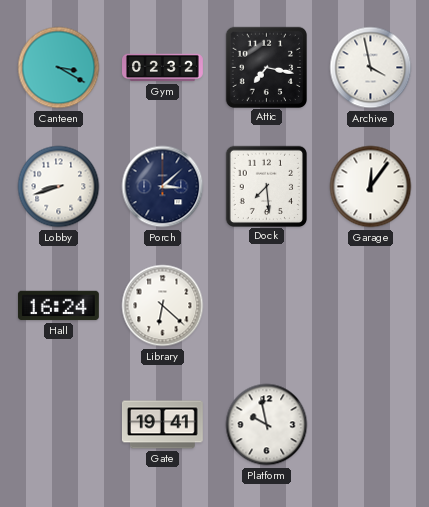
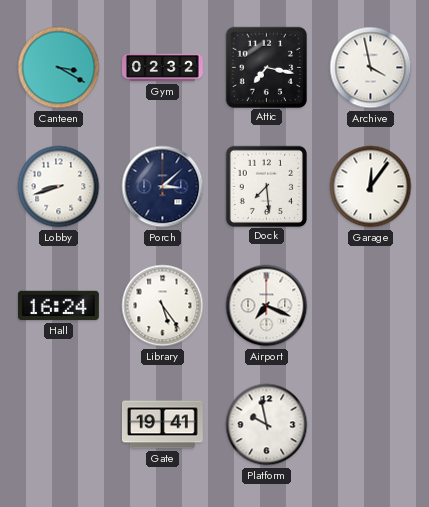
Library: 6:22 -> 5:24 (163, 306)
Airport: none -> 7:19 (267, 306)
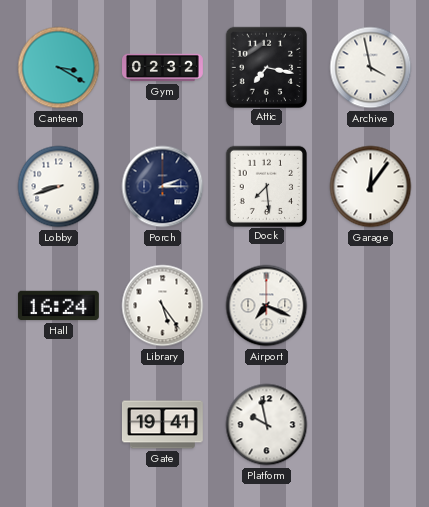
Porch: 3:08 -> 2:15 (163, 187)
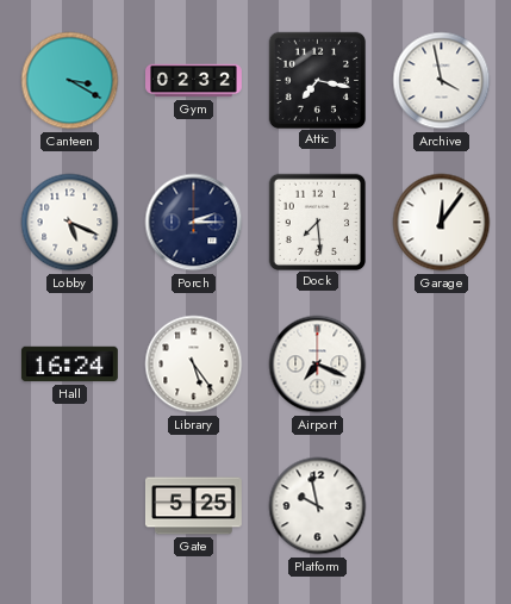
Lobby: 8:42 -> 5:19 (70, 223)
Gate: 19:41 -> 5:25 (193, 506)
